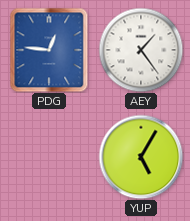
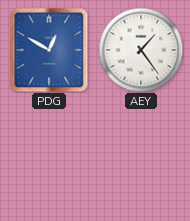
PDG: 12:46 -> 12:50 (49, 50)
YUP: 5:05 -> none (141, 157)
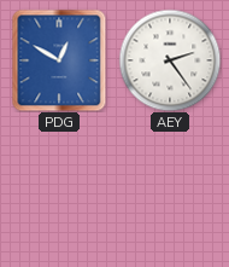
AEY: 1:24 -> 2:24 (170, 60)
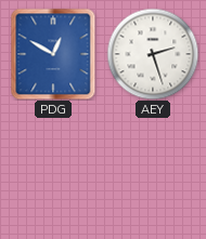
AEY: 2:24 -> 2:27 (153, 54)
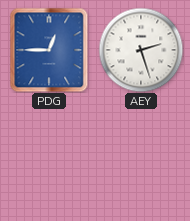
PDG: 12:50 -> 12:45 (49, 50)
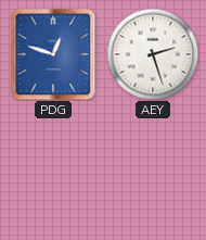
PDG: 12:45 -> 12:48 (53, 54)
